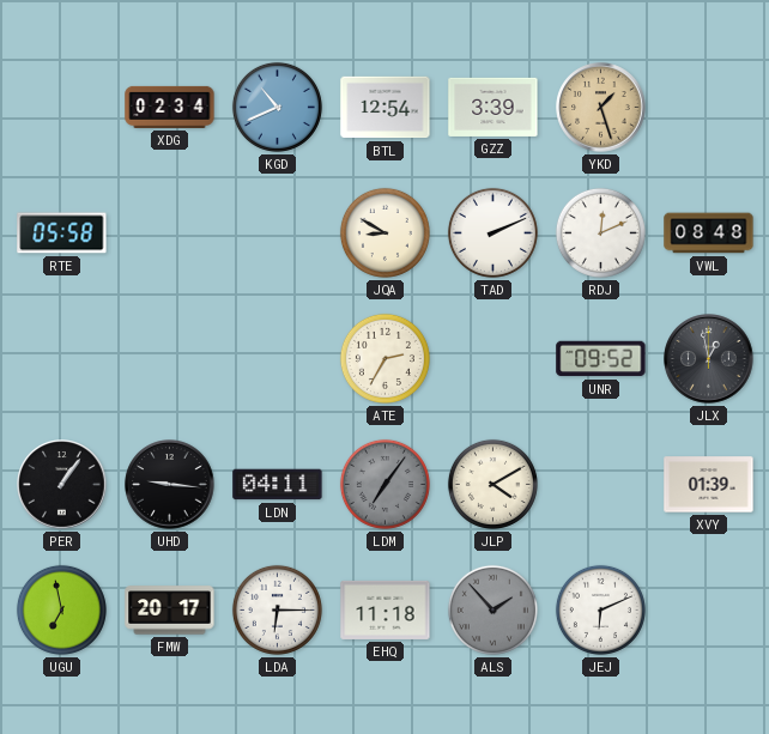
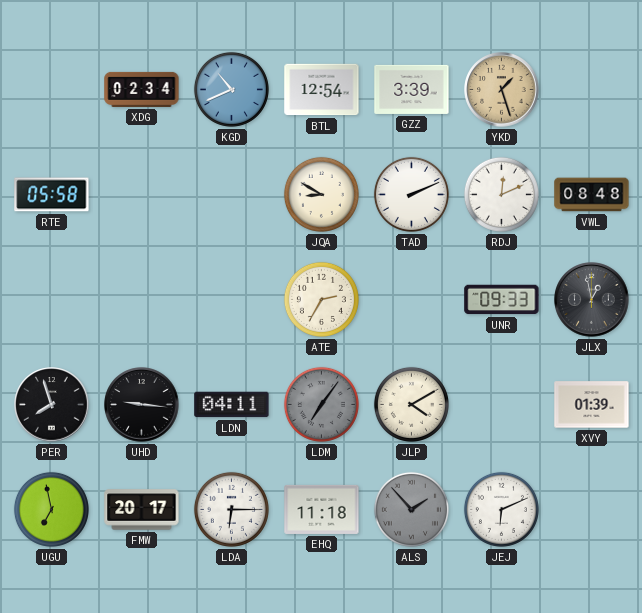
UNR: 09:52 -> 09:33 (502, 300)
PER: 1:06 -> 7:57 (52, 405)
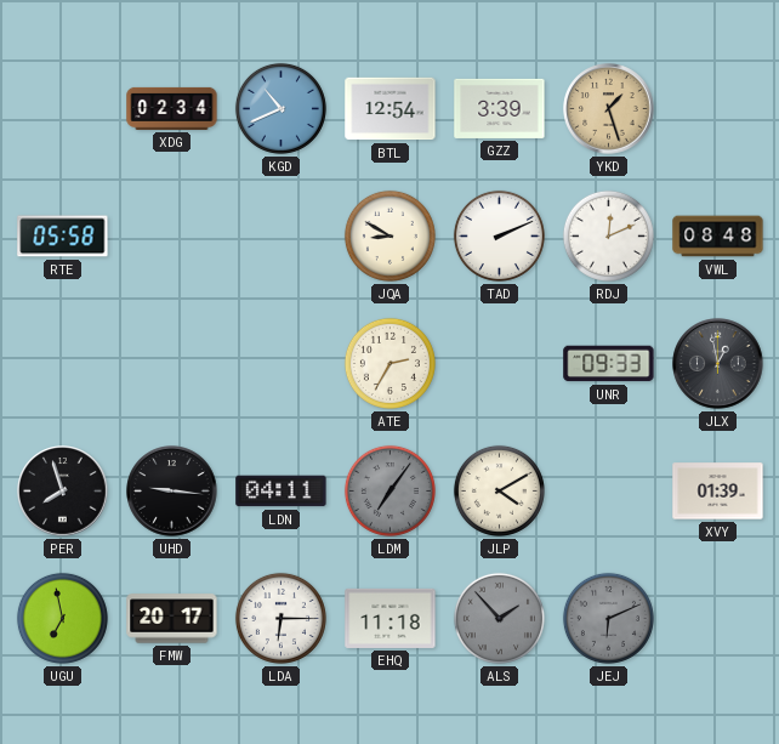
JEJ dial: white -> grey (608, 618)
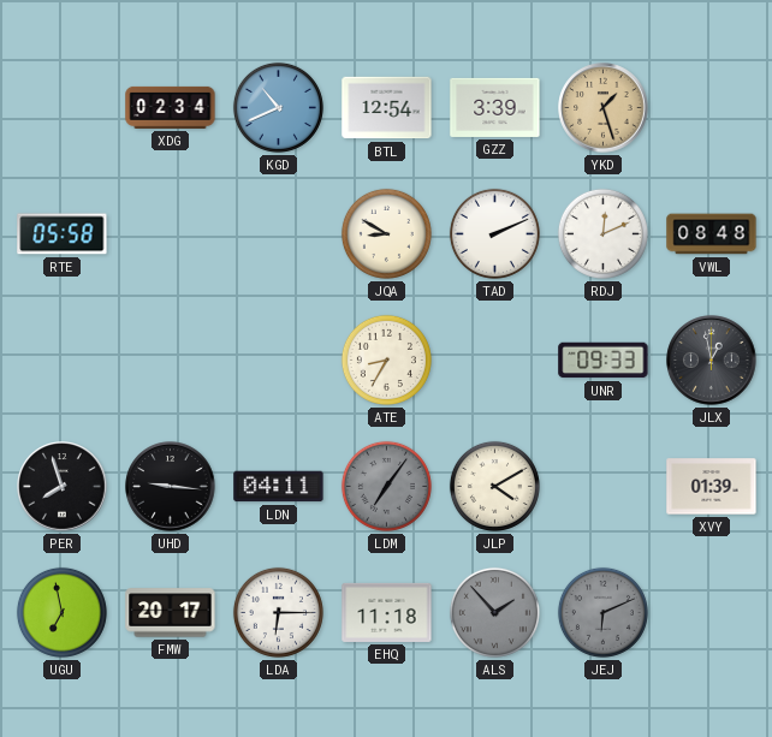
ATE: 2:35 -> 8:35 (386, 359)
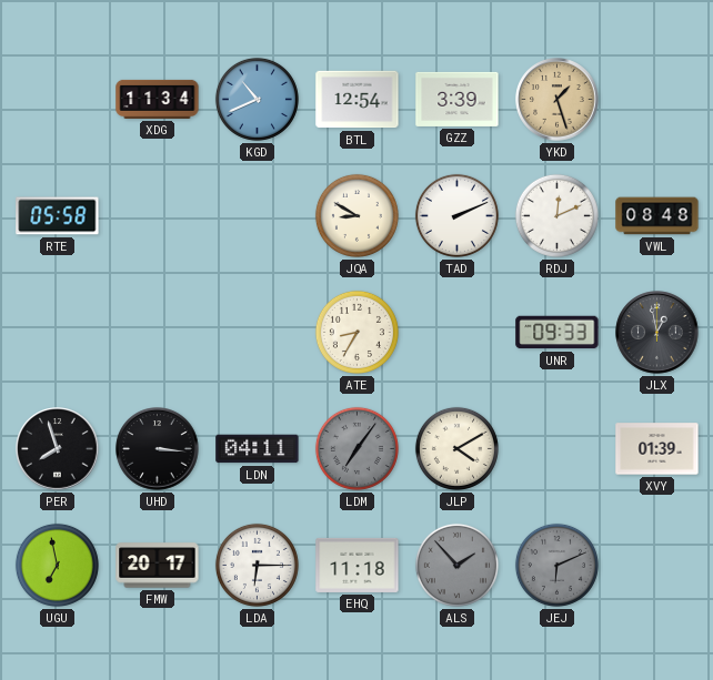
XDG: 02:34 -> 11:34 (158, 99)
UHD: 9:16 -> 3:16 (158, 449)
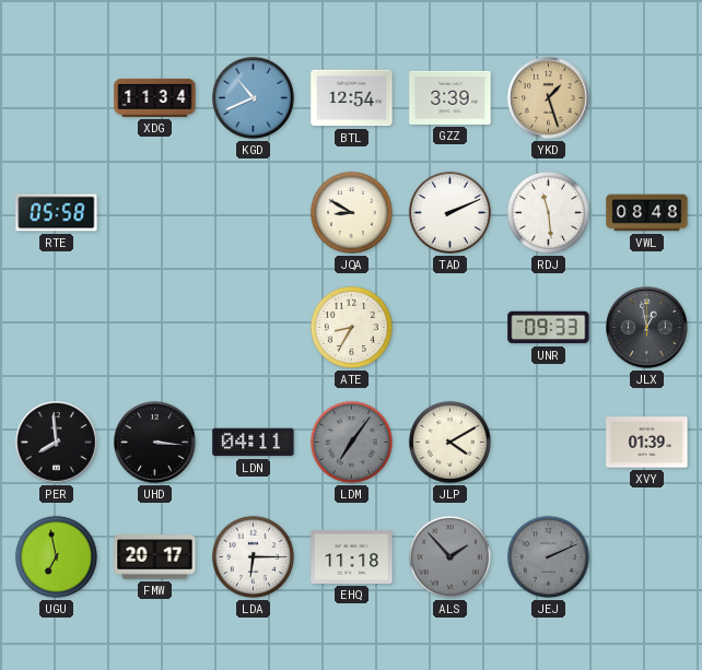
RDJ: 12:11 -> 11:29 (548, 212)
PER: 7:57 -> 7:59 (57, 443)
JEJ: 6:11 -> 2:11 (548, 556)
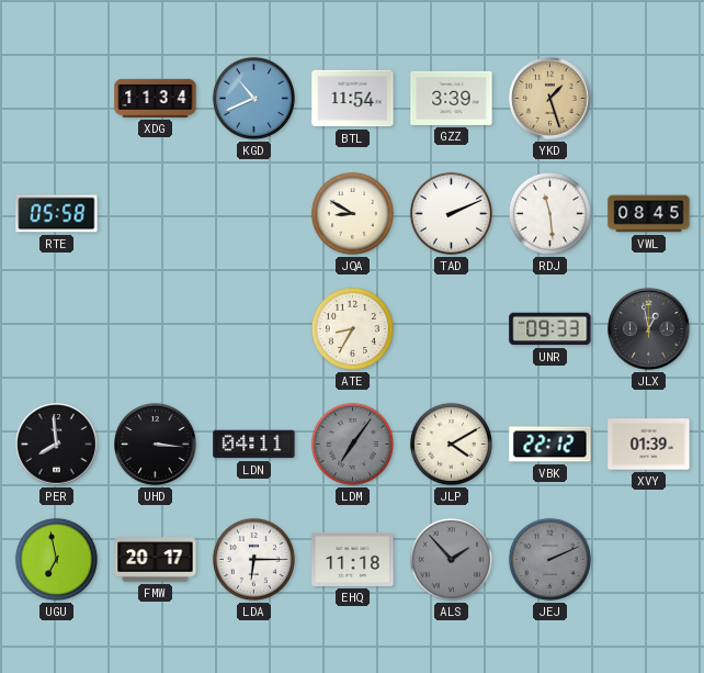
BTL: 12:54 -> 11:54 (353, 99)
VWL: 08:48 -> 08:45 (649, 214)
VBK: none -> 22:12 (550, 445)
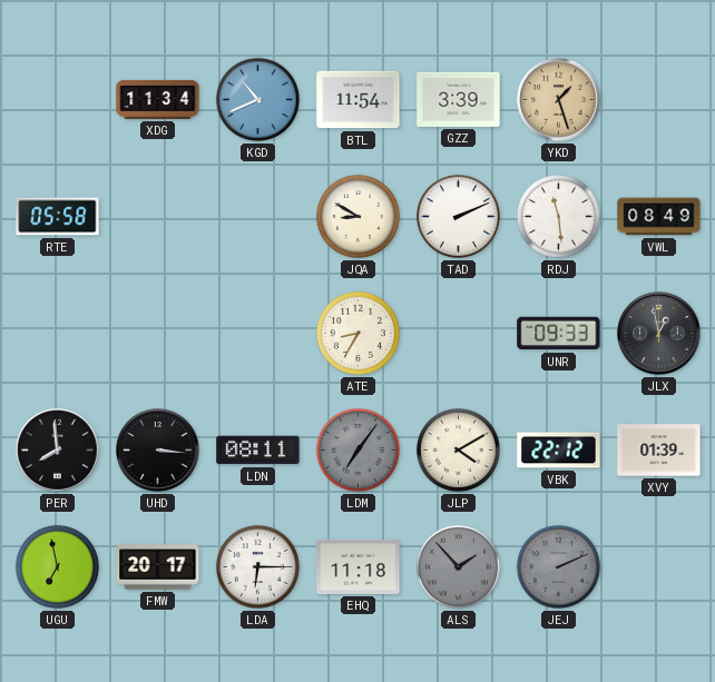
VWL: 08:45 -> 08:49 (659, 217)
LDN: 04:11 -> 08:11 (258, 451)
